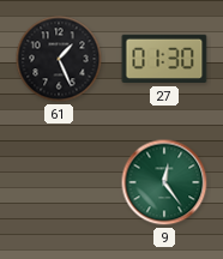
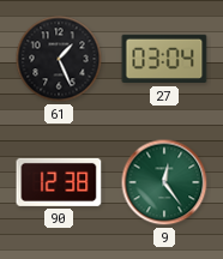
27: 01:30 -> 03:04 (164, 59)
90: none -> 12:38 (59, 182)
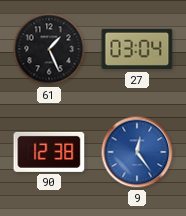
9 dial: green -> blue (137, 152)
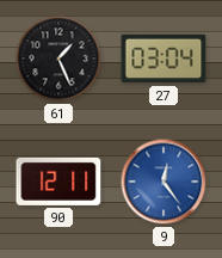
90: 12:38 -> 12:11 (58, 182)
